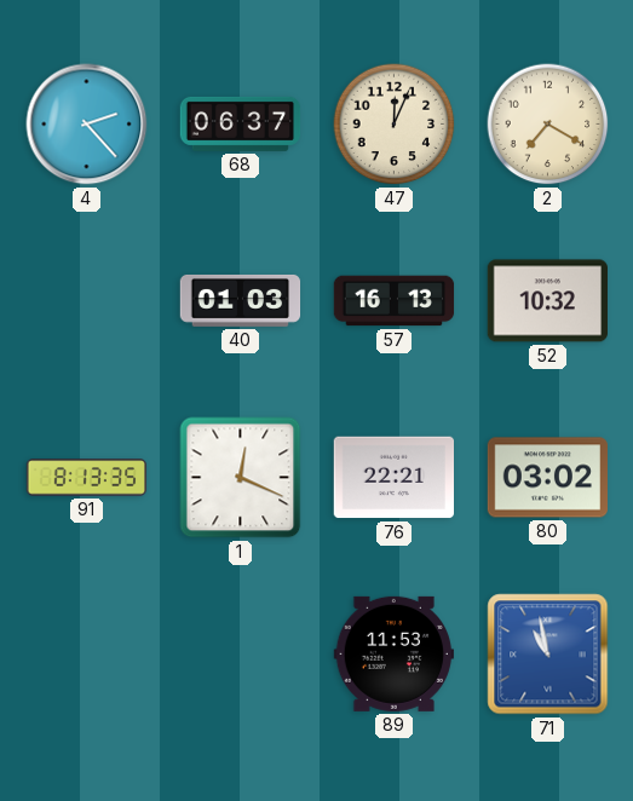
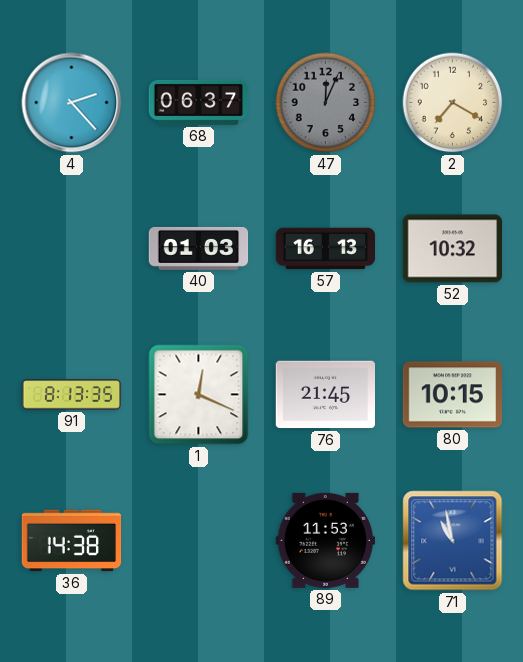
47 dial: cream -> grey (326, 103)
76: 22:21 -> 21:45 (325, 395)
80: 03:02 -> 10:15 (452, 395)
36: none -> 14:38 (72, 541)
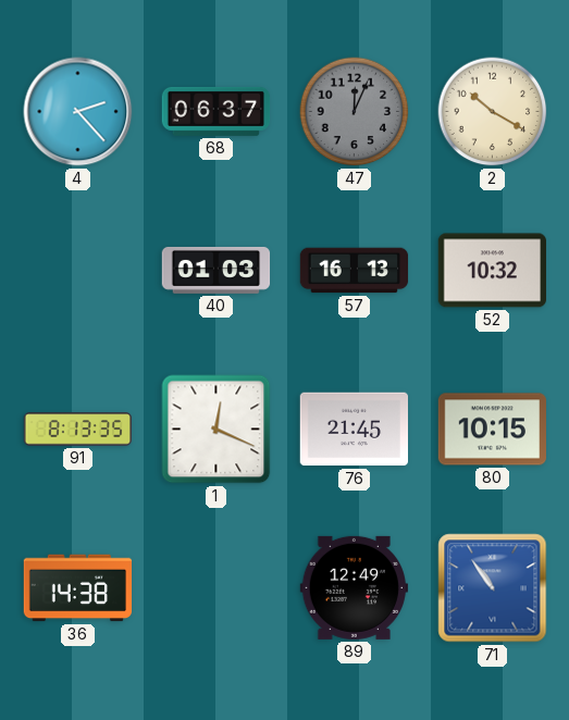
2: 7:20 -> 10:20 (493, 112)
89: 11:53 -> 12:49 (354, 587)
71: 10:58 -> 10:54 (493, 588)
